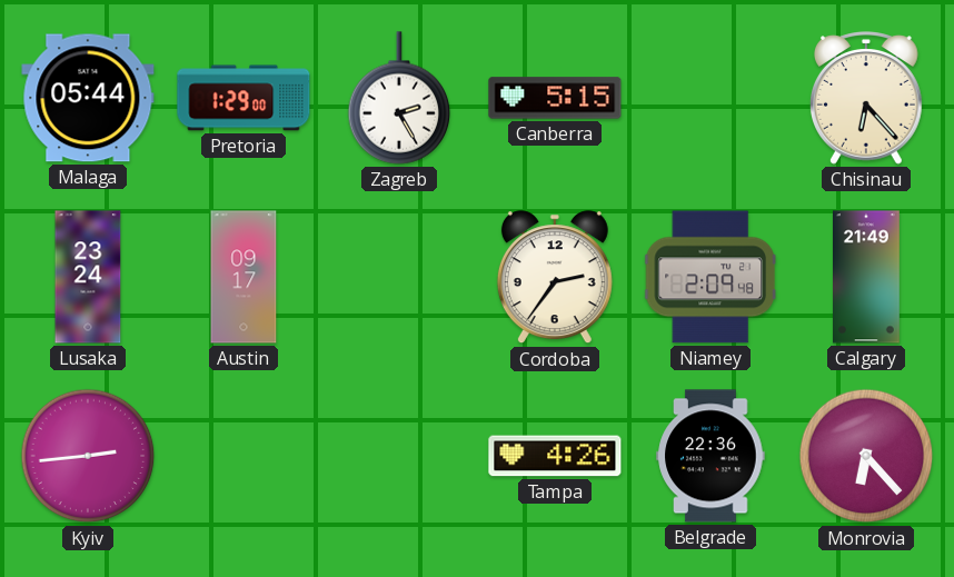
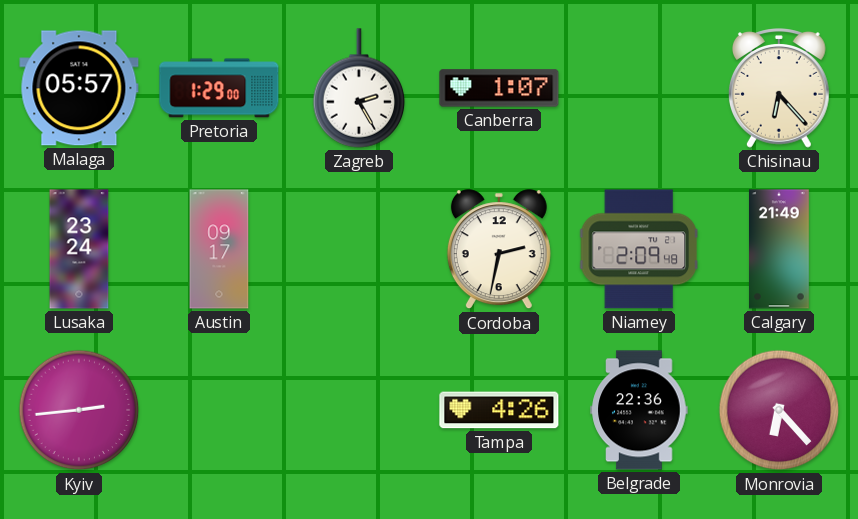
Malaga: 05:44 -> 05:57 (79, 88)
Canberra: 5:15 -> 1:07 (499, 88)
Cordoba: 2:36 -> 2:32 (499, 250)
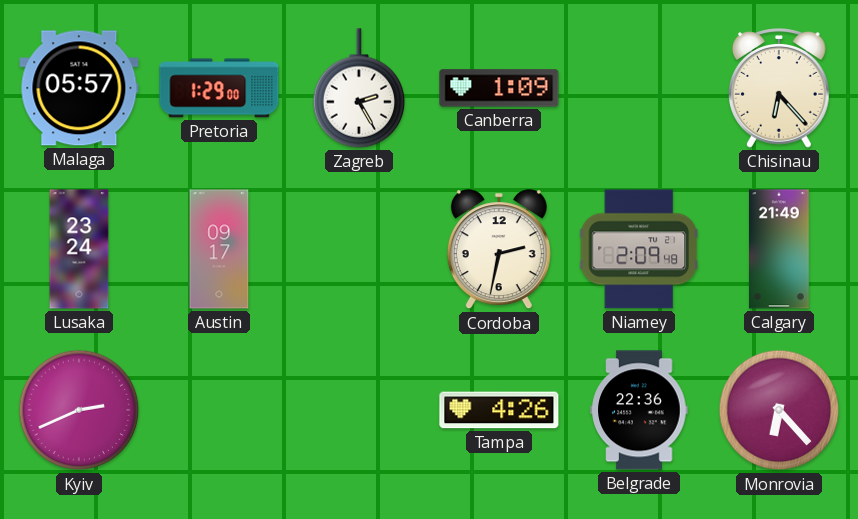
Canberra: 1:07 -> 1:09 (499, 88)
Kyiv: 2:44 -> 2:41 (79, 410)
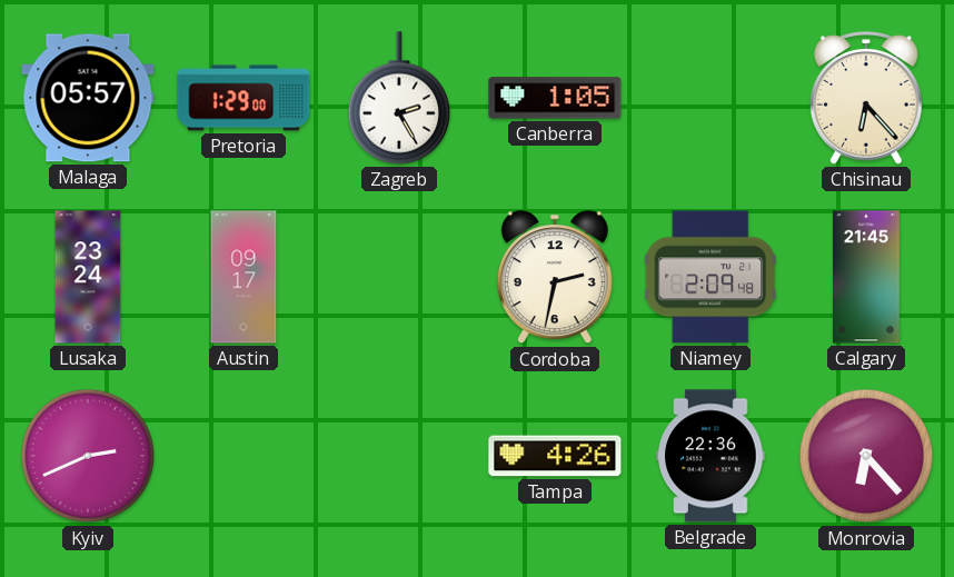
Canberra: 1:09 -> 1:05 (555, 98)
Calgary: 21:49 -> 21:45 (867, 277)
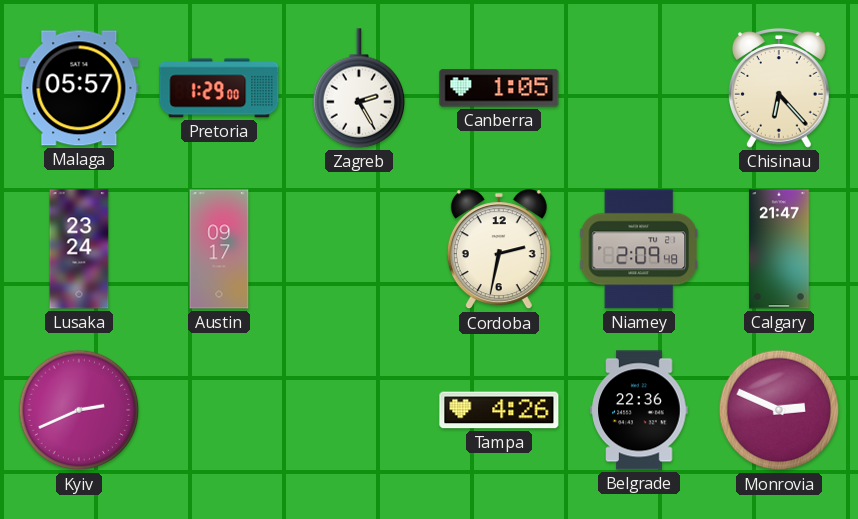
Calgary: 21:45 -> 21:47 (780, 249)
Monrovia: 6:23 -> 2:49 (779, 410)
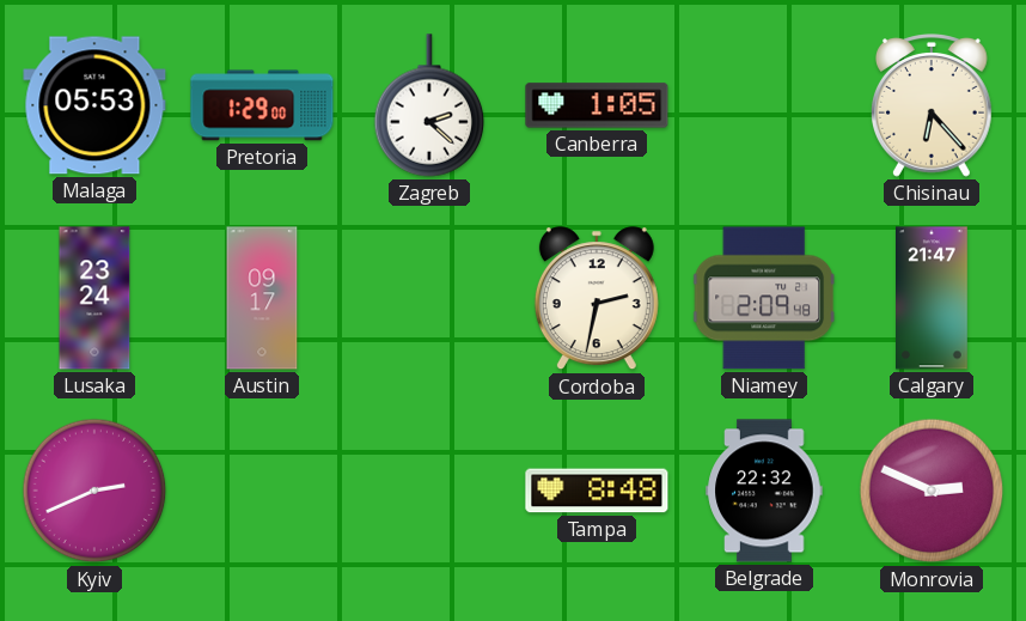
Malaga: 05:57 -> 05:53 (94, 105)
Zagreb: 2:25 -> 2:22 (429, 105)
Tampa: 4:26 -> 8:48 (597, 491)
Belgrade: 22:36 -> 22:32 (764, 491)
